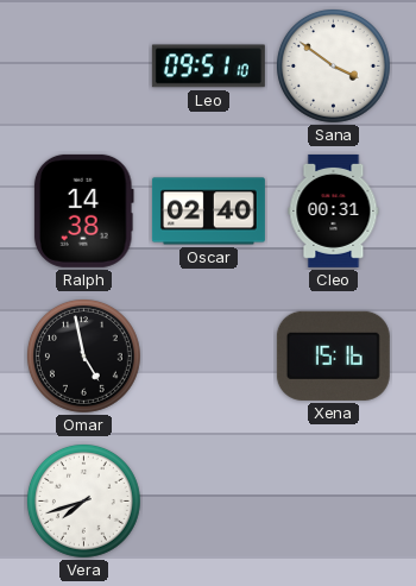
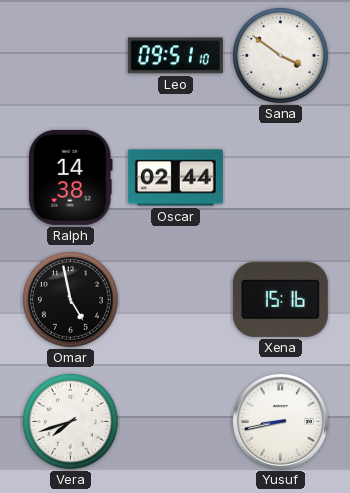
Oscar: 02:40 -> 02:44 (175, 178)
Cleo: 00:31 -> none (334, 210)
Yusuf: none -> 8:43 (280, 421)
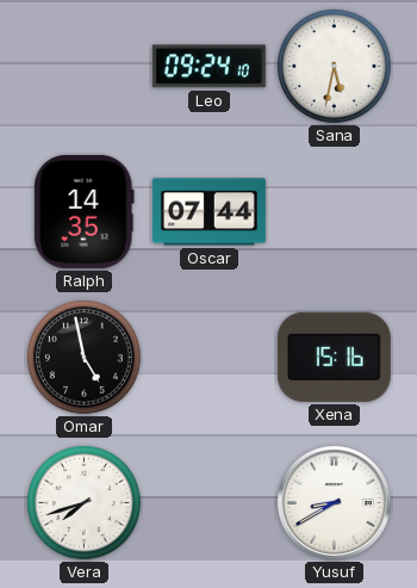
Leo: 09:51 -> 09:24 (208, 67)
Sana: 3:51 -> 5:32 (334, 66)
Ralph: 14:38 -> 14:35 (83, 211)
Oscar: 02:44 -> 07:44 (208, 212)
Yusuf: 8:43 -> 8:40 (334, 502)
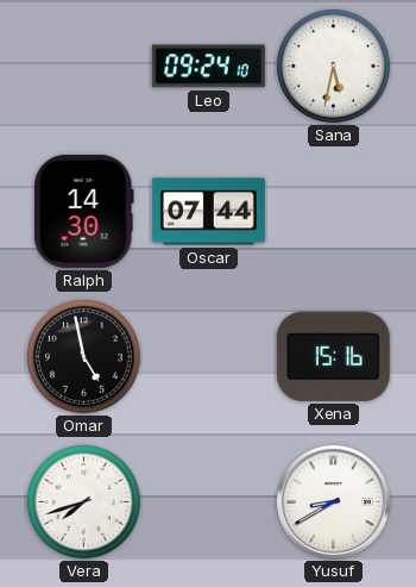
Ralph: 14:35 -> 14:30 (83, 211)
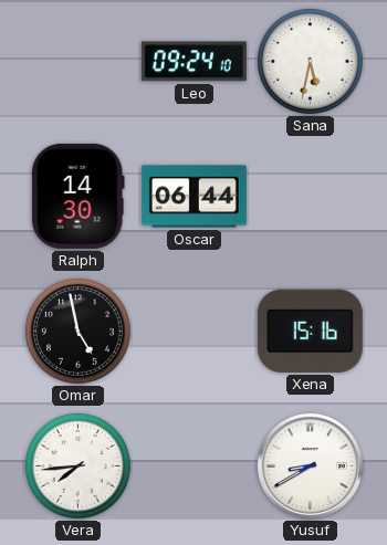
Oscar: 07:44 -> 06:44 (193, 197)
Vera: 7:42 -> 7:44 (77, 465)
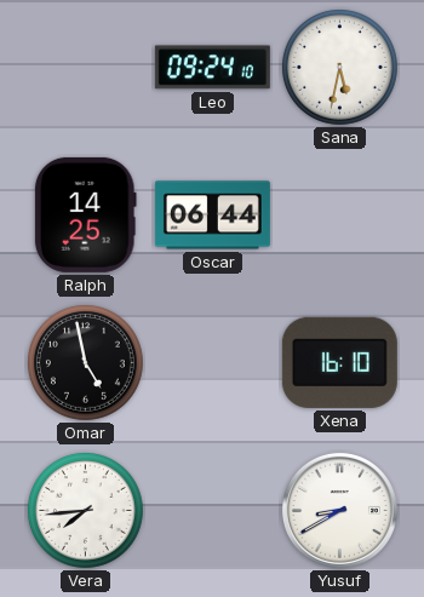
Ralph: 14:30 -> 14:25 (85, 214)
Xena: 15:16 -> 16:10 (339, 362)
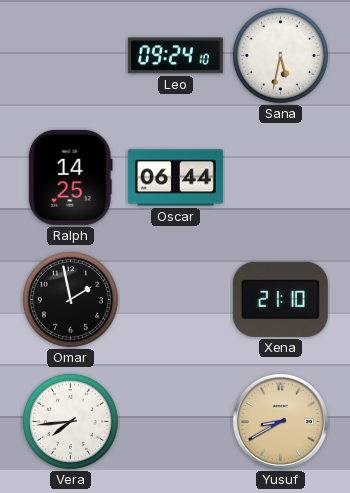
Omar: 4:58 -> 1:58 (70, 299)
Xena: 16:10 -> 21:10 (280, 299)
Yusuf dial: white -> champagne (280, 421)
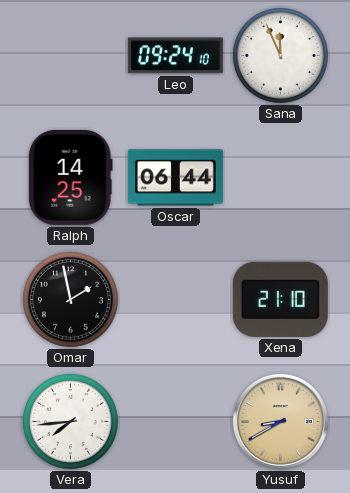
Sana: 5:32 -> 11:56 (280, 55)
